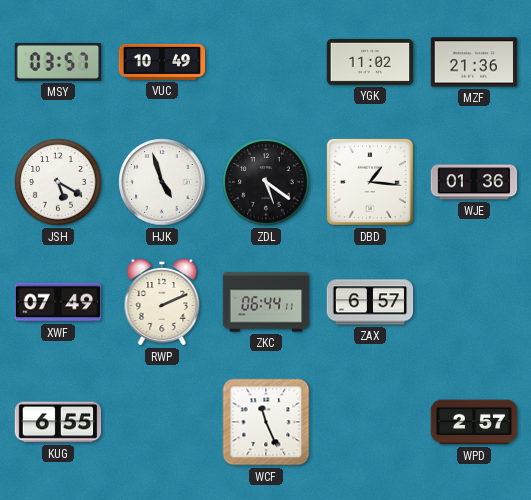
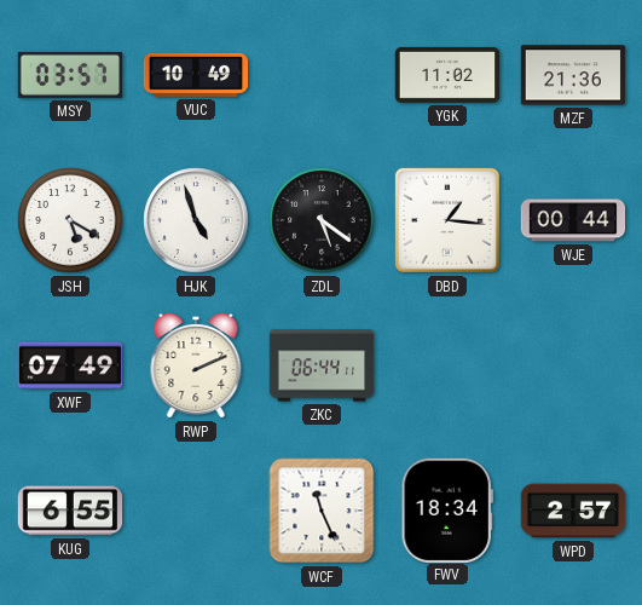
WJE: 01:36 -> 00:44 (573, 220)
ZAX: 6:57 -> none (370, 302)
FWV: none -> 18:34 (447, 509)
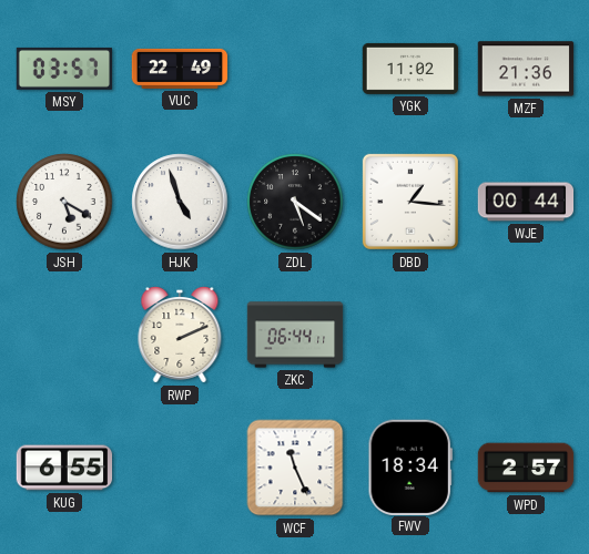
VUC: 10:49 -> 22:49 (180, 69)
XWF: 07:49 -> none (70, 365)
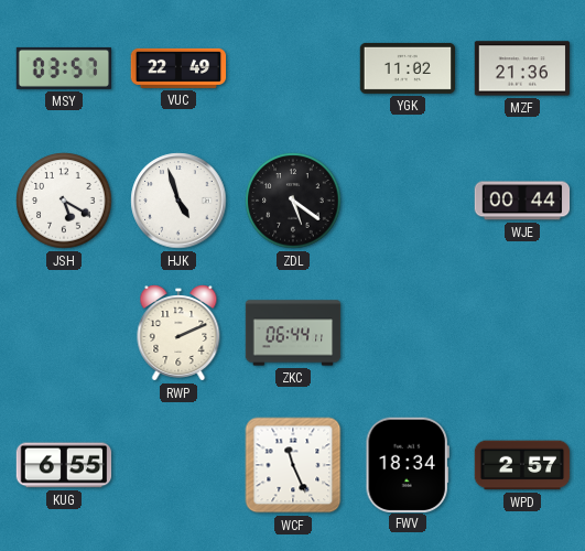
DBD: 1:16 -> none (410, 202)
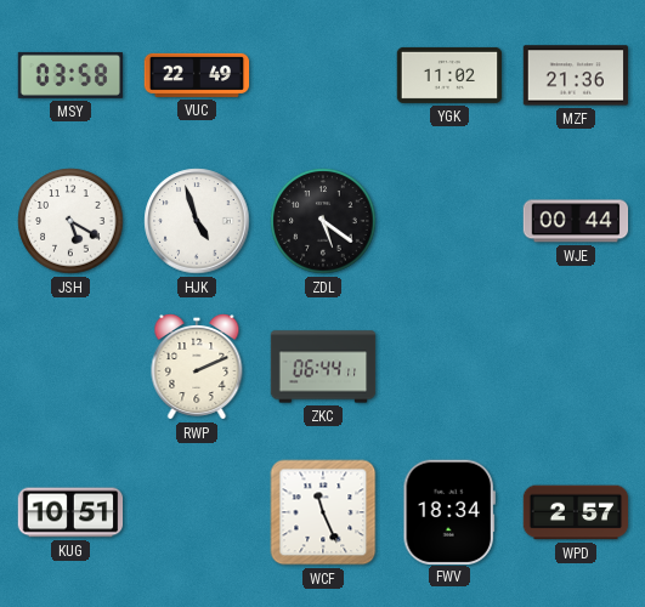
MSY: 03:57 -> 03:58 (70, 75)
KUG: 6:55 -> 10:51 (70, 512)
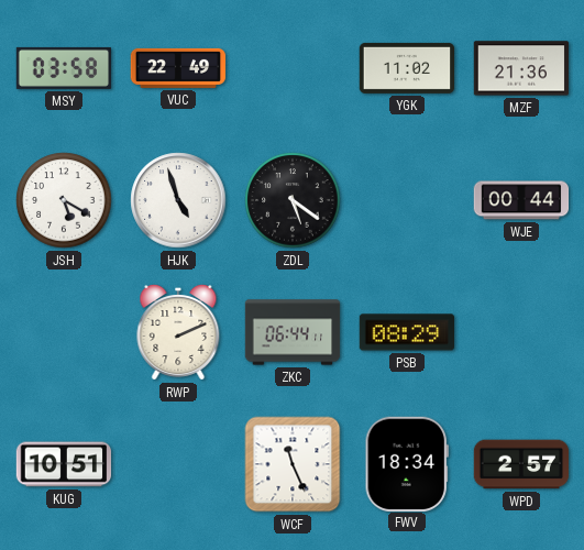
PSB: none -> 08:29 (407, 332)
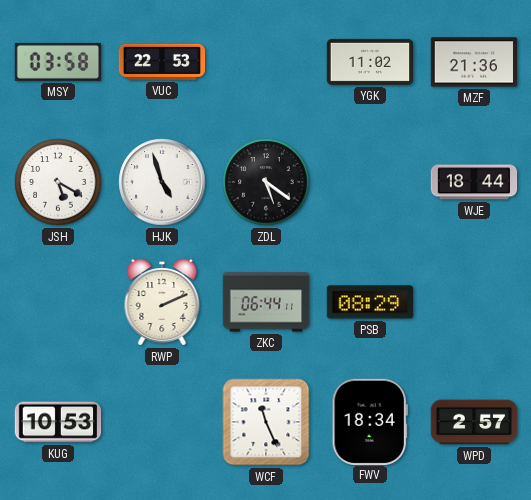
VUC: 22:49 -> 22:53 (162, 62)
WJE: 00:44 -> 18:44 (474, 182)
KUG: 10:51 -> 10:53 (58, 422)
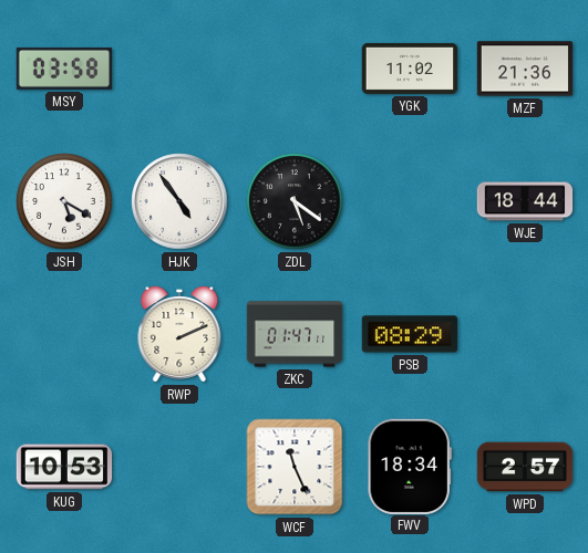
VUC: 22:53 -> none (162, 62)
HJK: 4:57 -> 4:54 (179, 201)
ZKC: 06:44 -> 01:47 (295, 334)
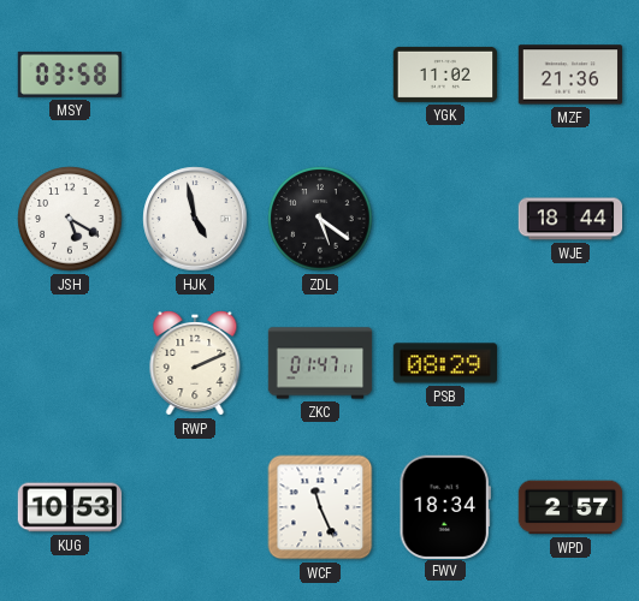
HJK: 4:54 -> 4:58 (195, 219)
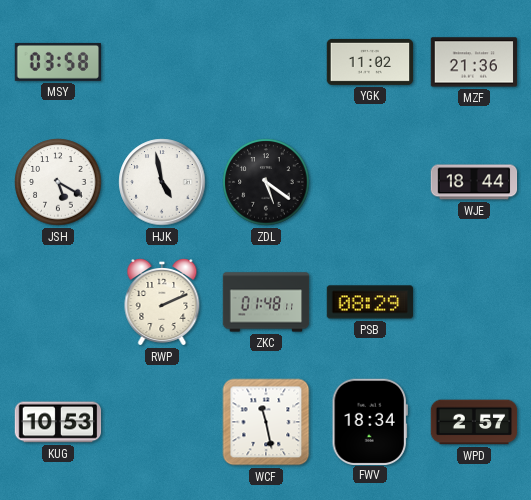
ZKC: 01:47 -> 01:48 (266, 302)
WCF: 11:26 -> 11:28 (266, 422)
